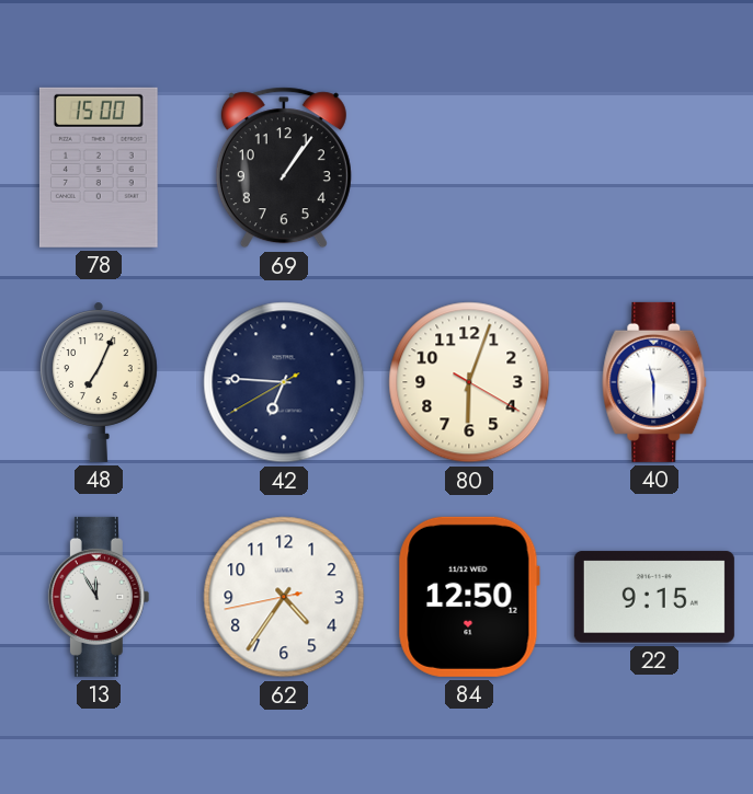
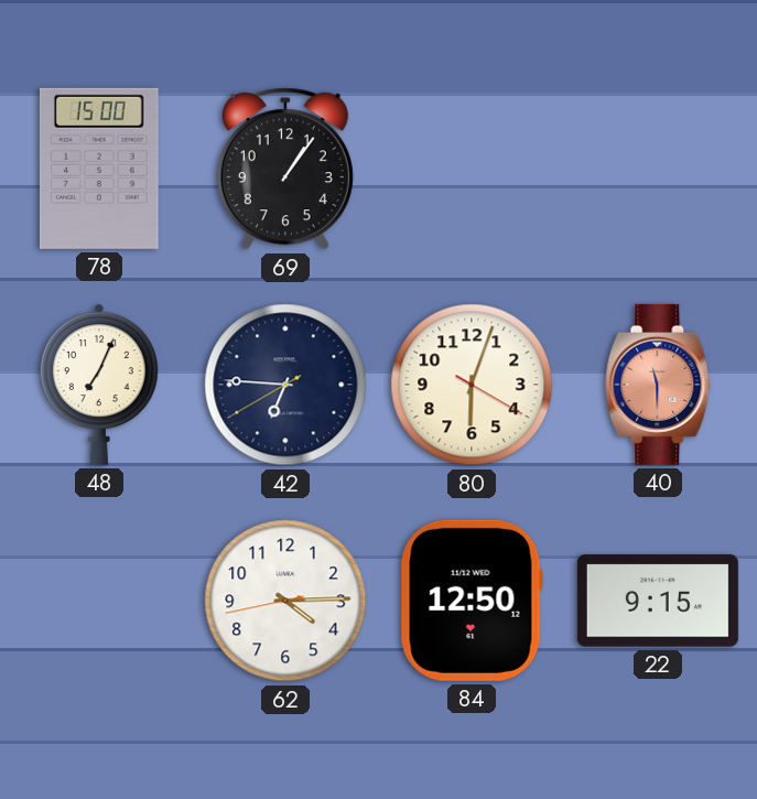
40 dial: white -> salmon (658, 385)
13: 11:55 -> none (99, 597)
62: 4:35 -> 4:14 (285, 601)
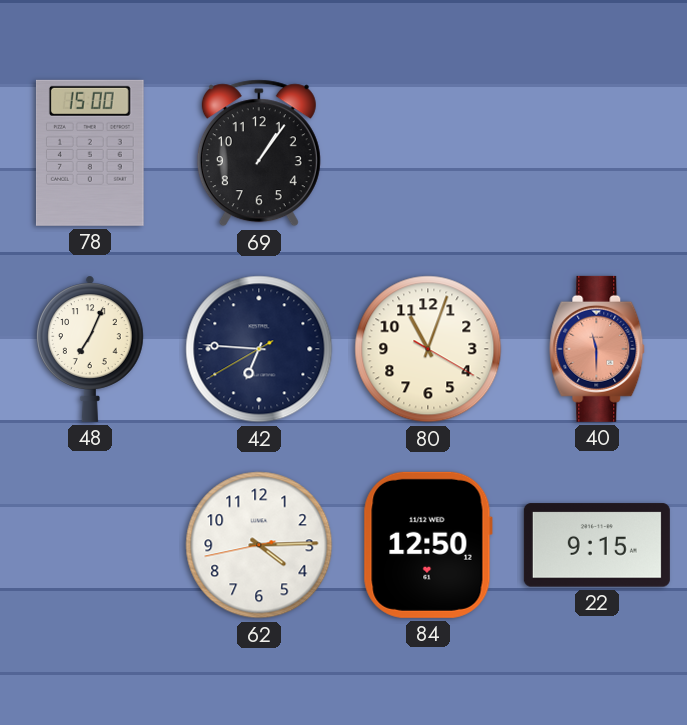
80: 6:03 -> 11:03 (428, 349)
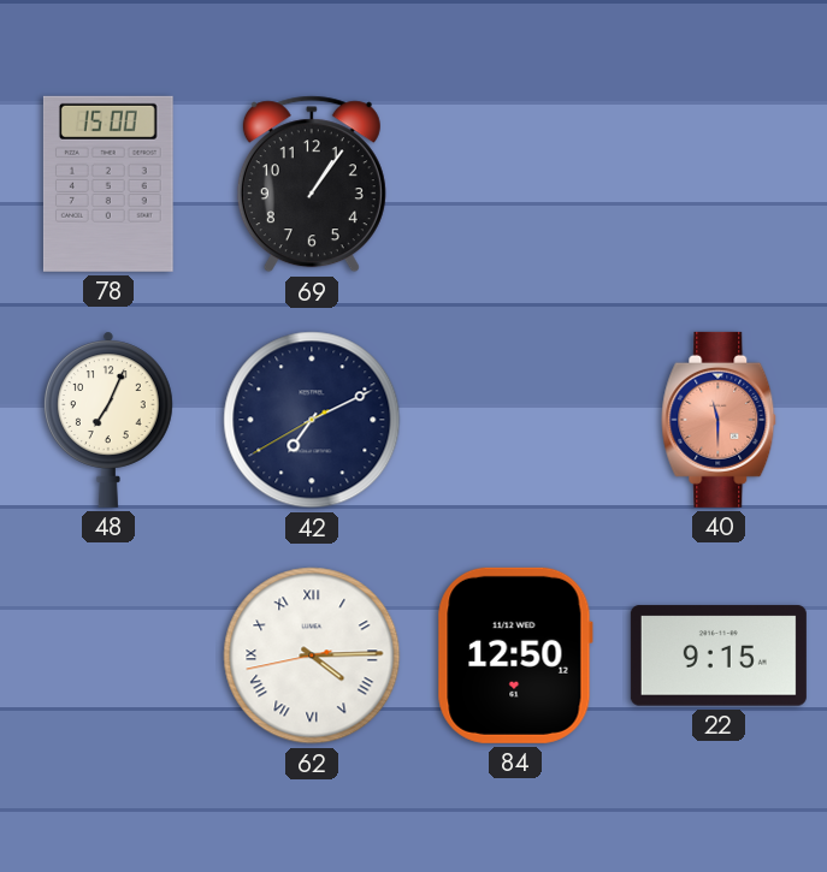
42: 6:45 -> 7:10 (312, 420)
80: 11:03 -> none (428, 349)
62 numerals: Arabic -> Roman (312, 656)
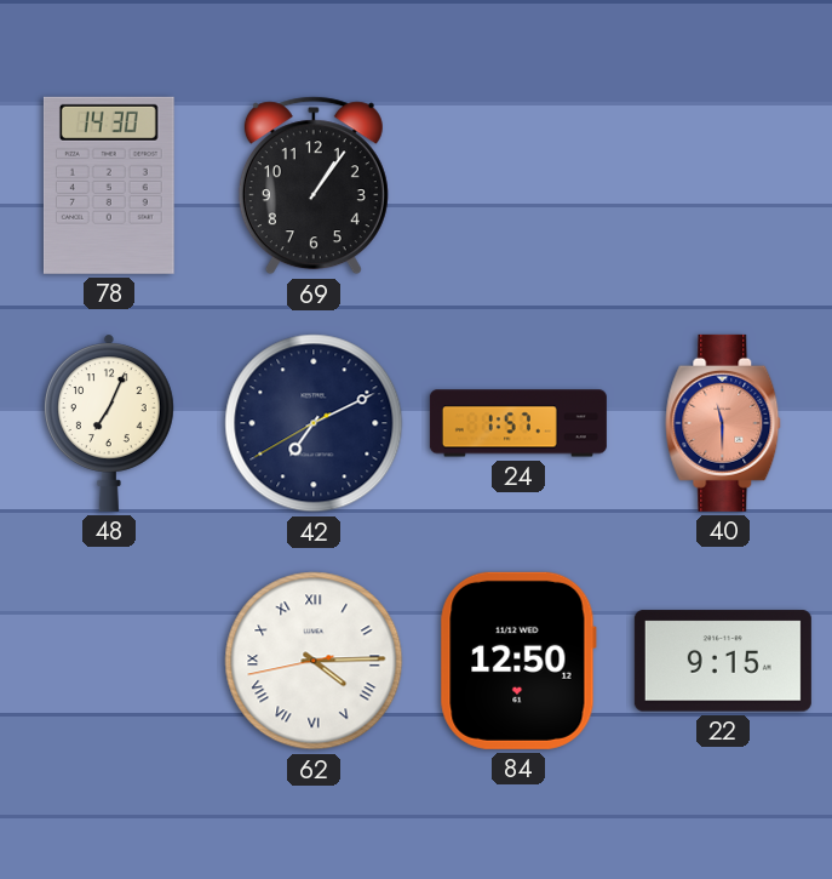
78: 15:00 -> 14:30 (109, 185)
24: none -> 1:57 (518, 423)
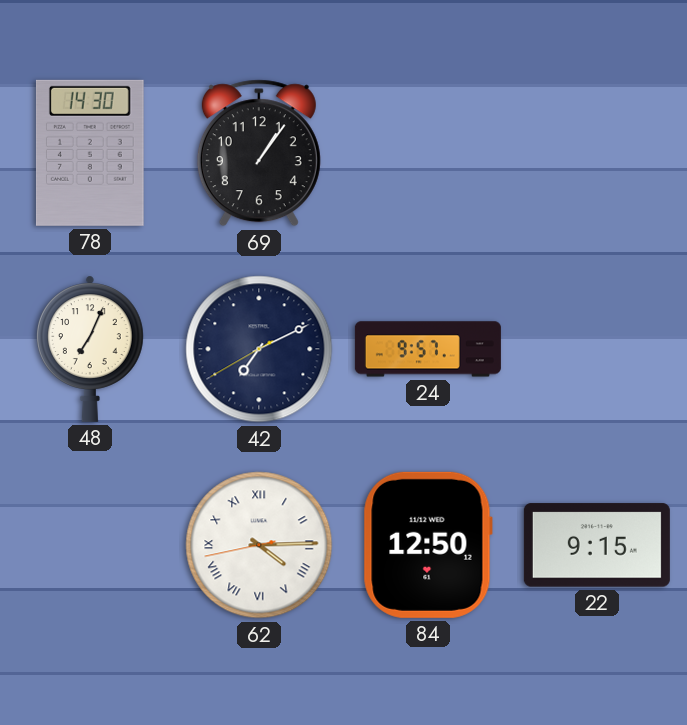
24: 1:57 -> 9:57 (428, 349)
40: 11:30 -> none (723, 423)
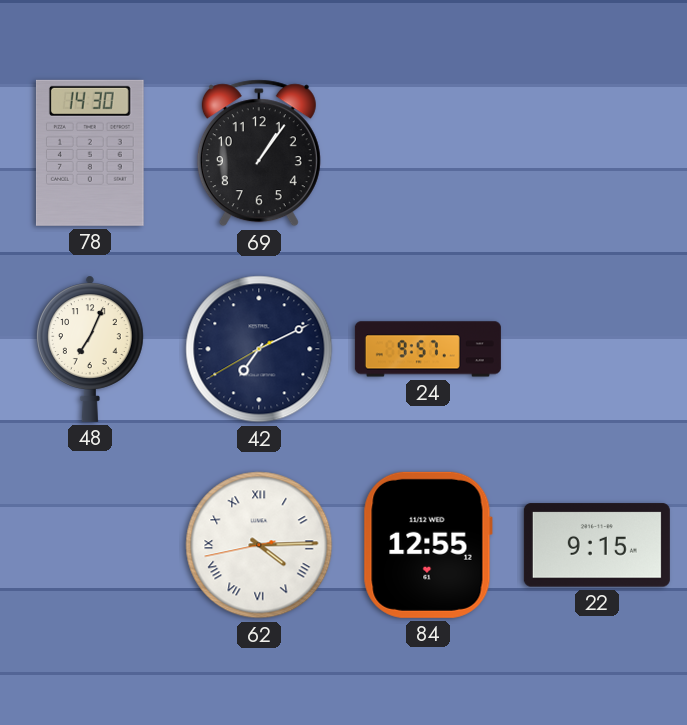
84: 12:50 -> 12:55 (428, 545)
